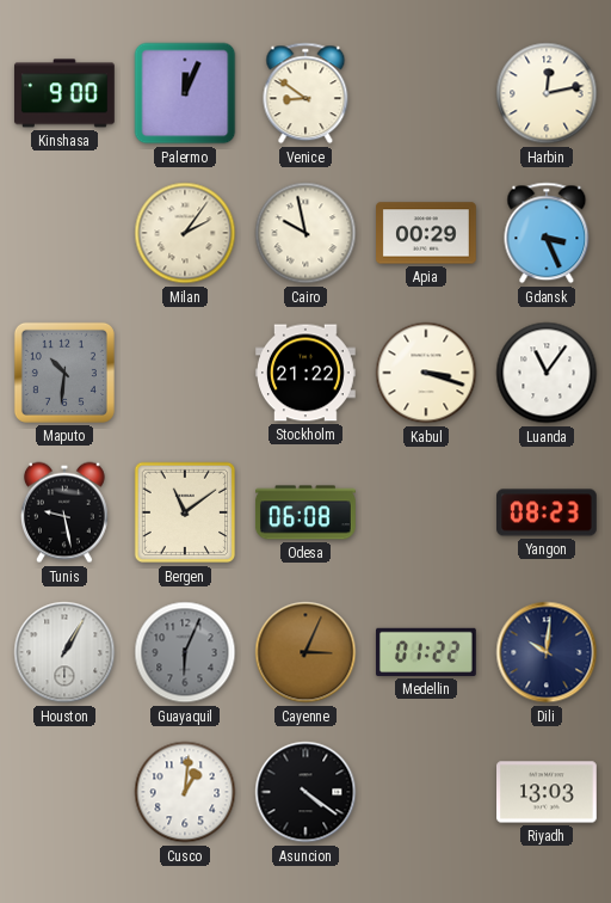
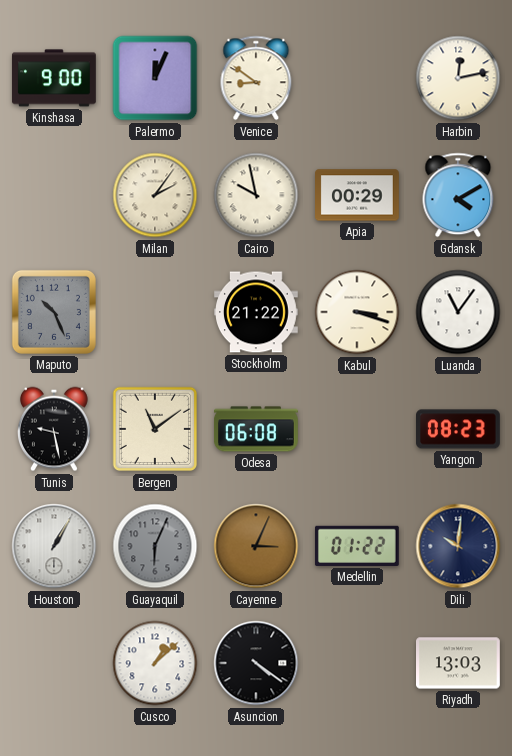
Gdansk: 3:26 -> 4:10 (458, 195)
Maputo: 10:31 -> 10:26 (54, 312)
Cusco: 1:01 -> 1:08 (155, 663)
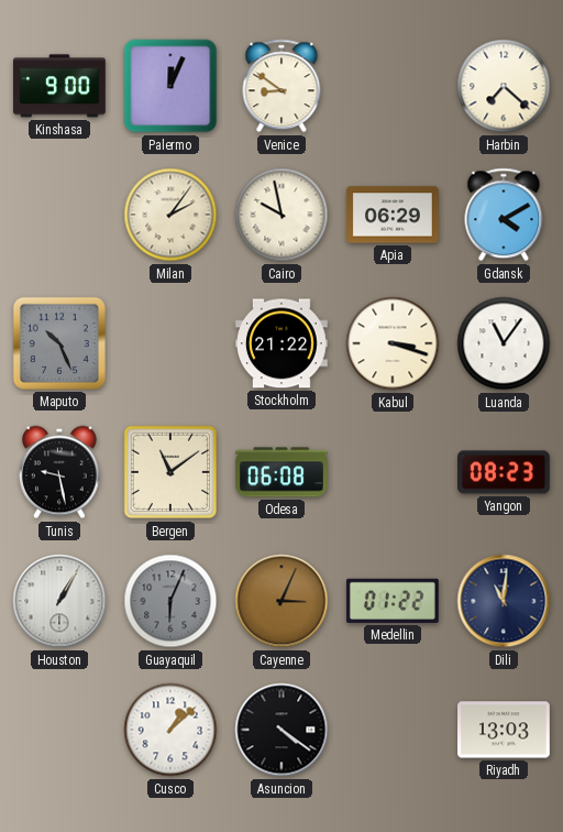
Harbin: 12:13 -> 7:22 (504, 86)
Apia: 00:29 -> 06:29 (394, 215)
Dili: 10:01 -> 11:01 (504, 601)
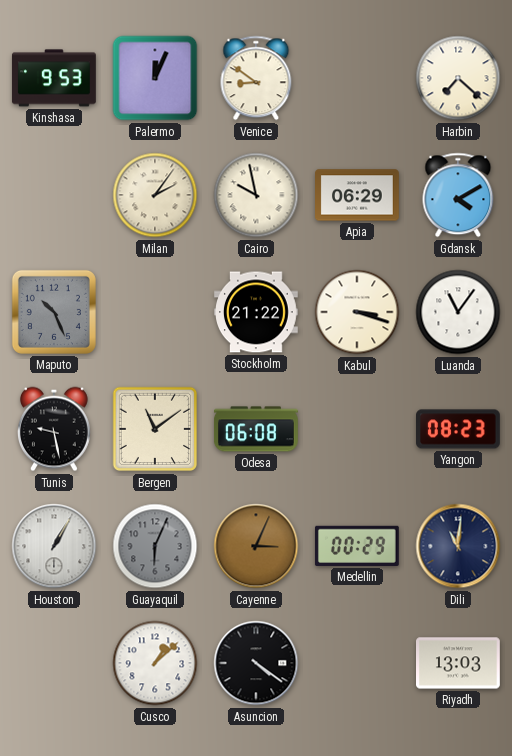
Kinshasa: 9:00 -> 9:53 (54, 78)
Medellin: 01:22 -> 00:29 (357, 546)
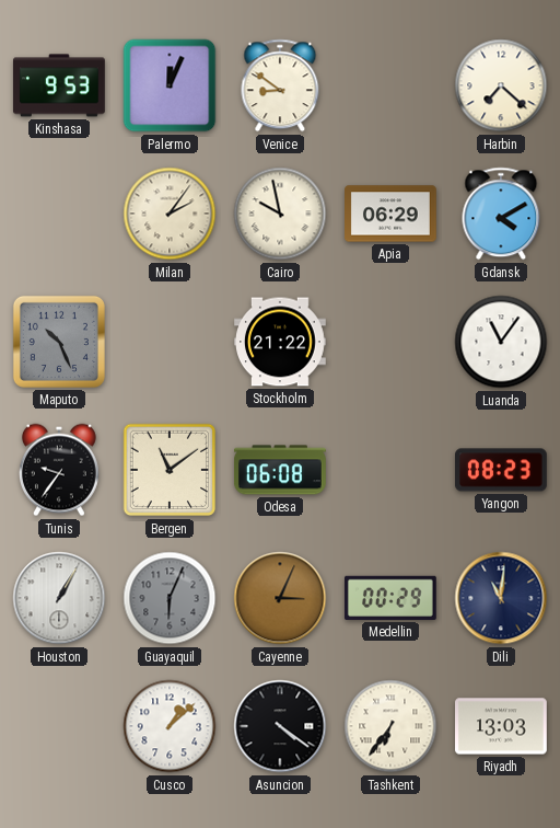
Kabul: 3:18 -> none (357, 312)
Tunis: 9:28 -> 9:36 (59, 470)
Tashkent: none -> 6:36 (390, 726)
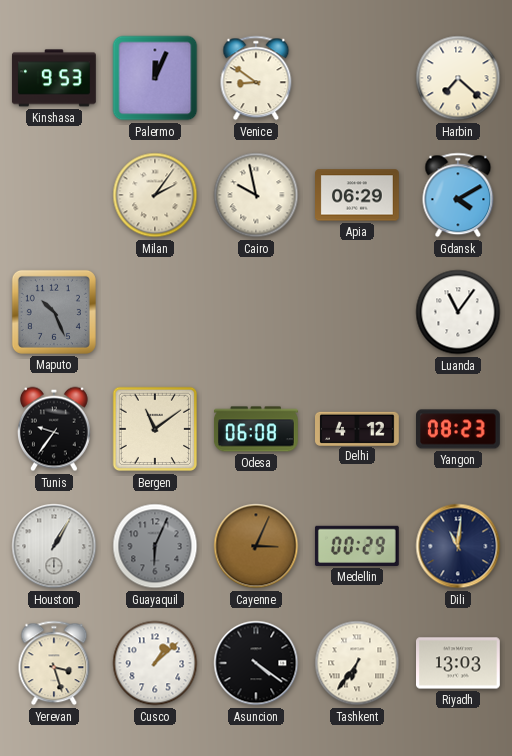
Stockholm: 21:22 -> none (281, 342)
Delhi: none -> 4:12 (358, 428)
Yerevan: none -> 3:27 (54, 663)
